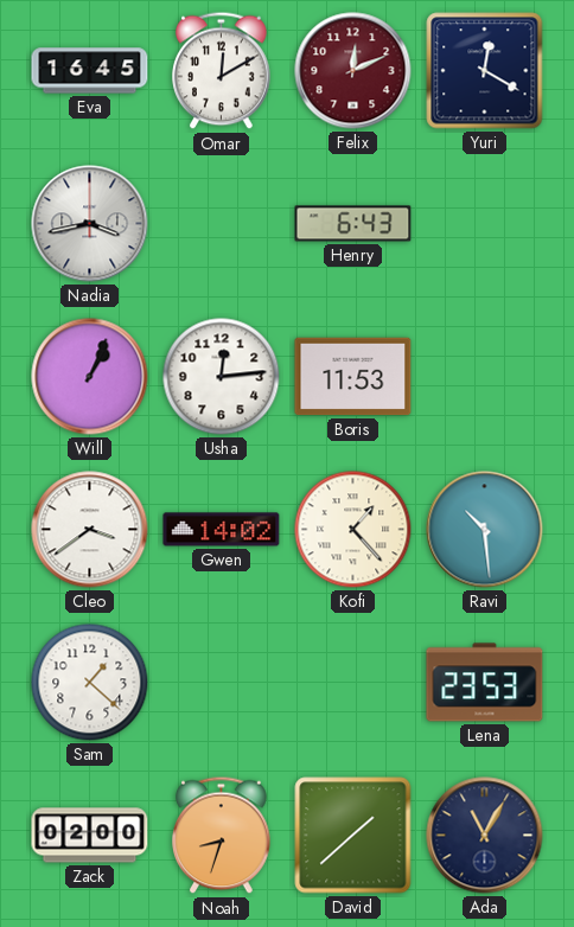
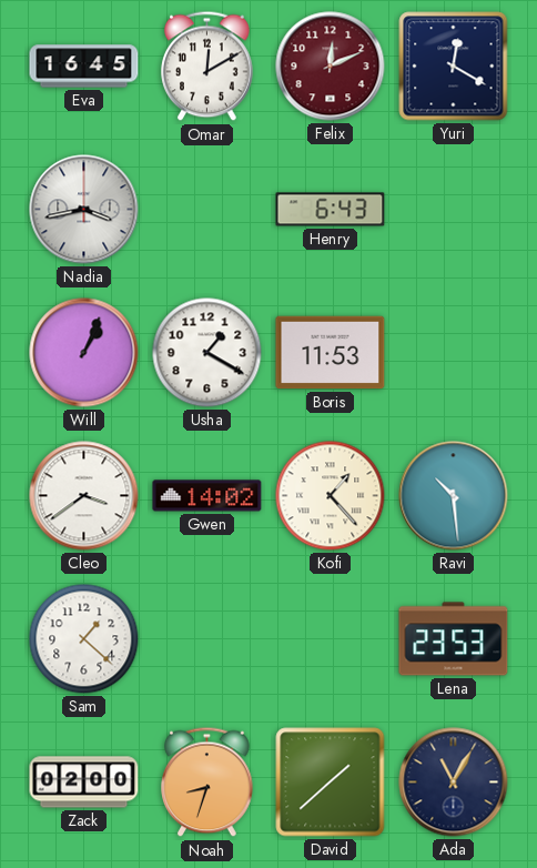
Usha: 12:14 -> 1:20 (207, 353)
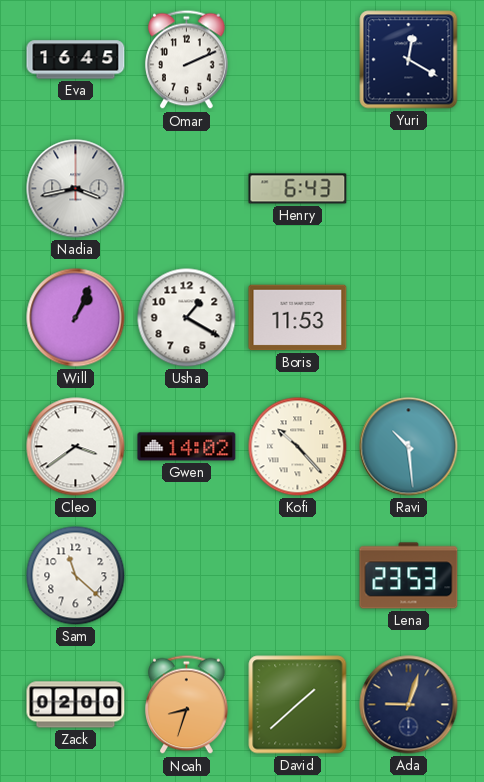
Omar: 12:10 -> 2:11 (187, 60)
Felix: 12:11 -> none (331, 67)
Kofi: 1:23 -> 10:23 (298, 447)
Sam: 1:22 -> 11:22 (76, 576)
Ada: 11:05 -> 9:03 (409, 705)
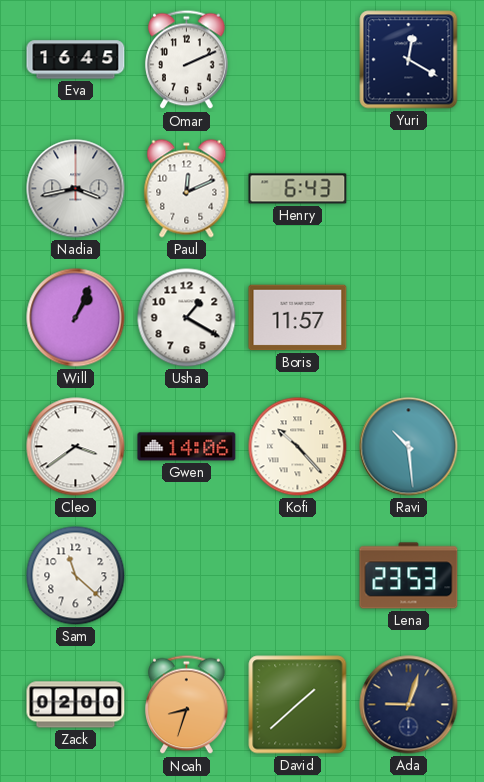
Paul: none -> 12:11 (187, 189)
Boris: 11:53 -> 11:57 (298, 318)
Gwen: 14:02 -> 14:06 (187, 447)
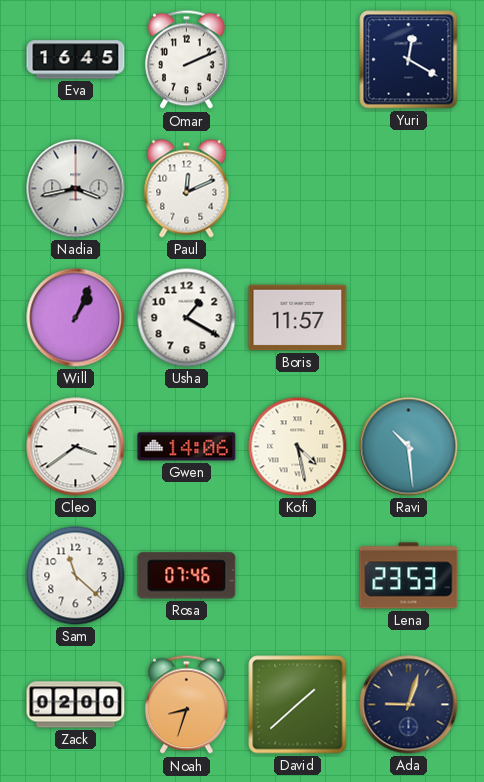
Henry: 6:43 -> none (298, 189)
Kofi: 10:23 -> 4:28 (298, 447)
Rosa: none -> 07:46 (187, 576)
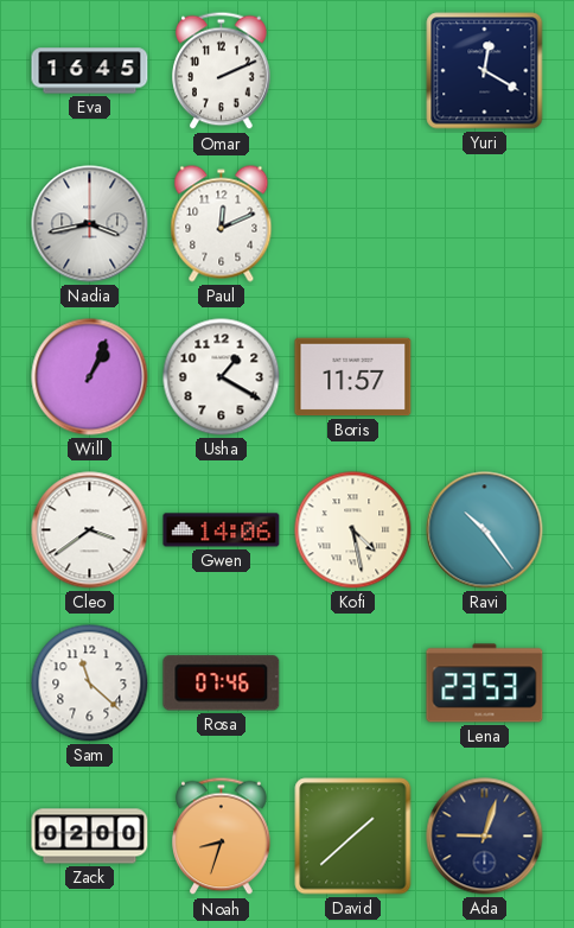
Ravi: 10:29 -> 10:24 (485, 530)
